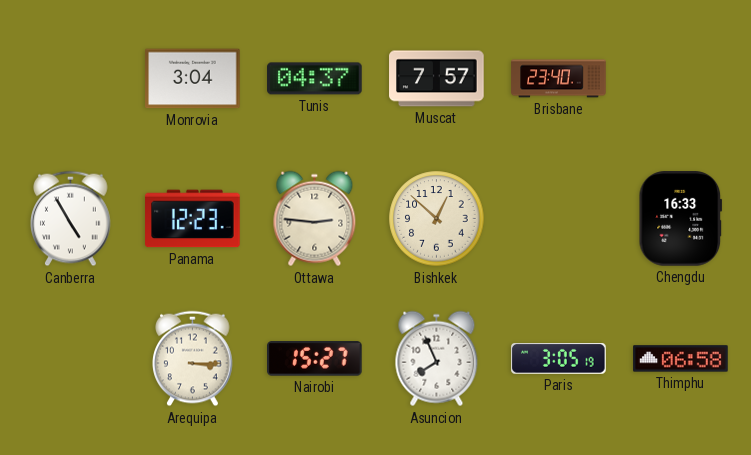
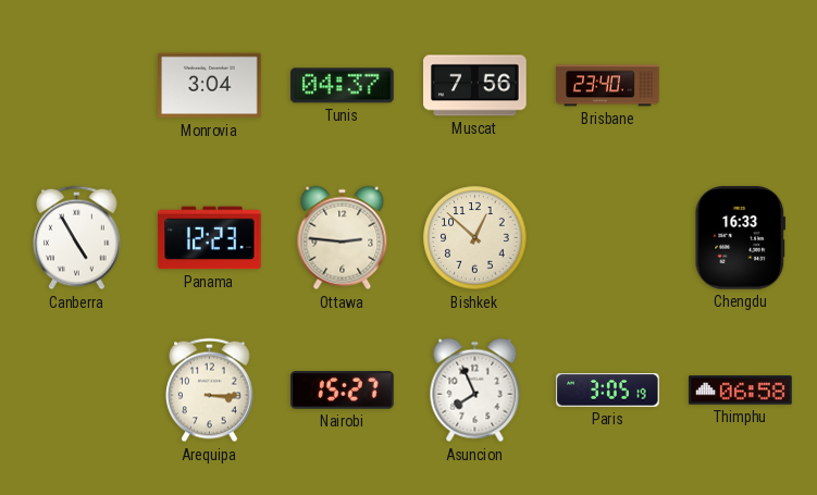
Muscat: 7:57 -> 7:56 (475, 86)
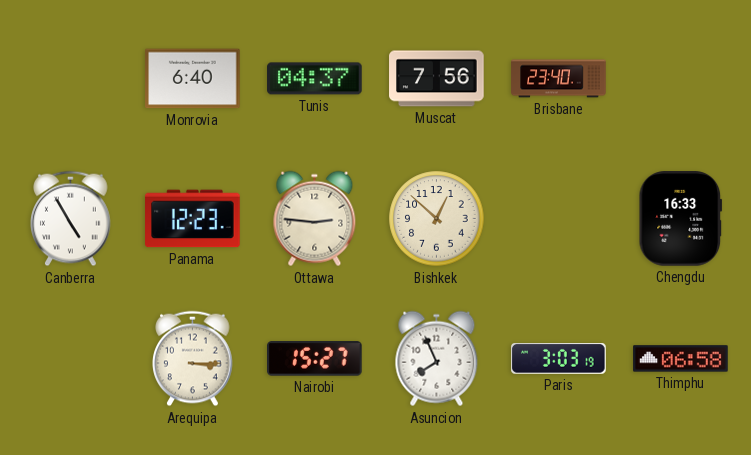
Monrovia: 3:04 -> 6:40 (193, 79)
Paris: 3:05 -> 3:03 (559, 359)
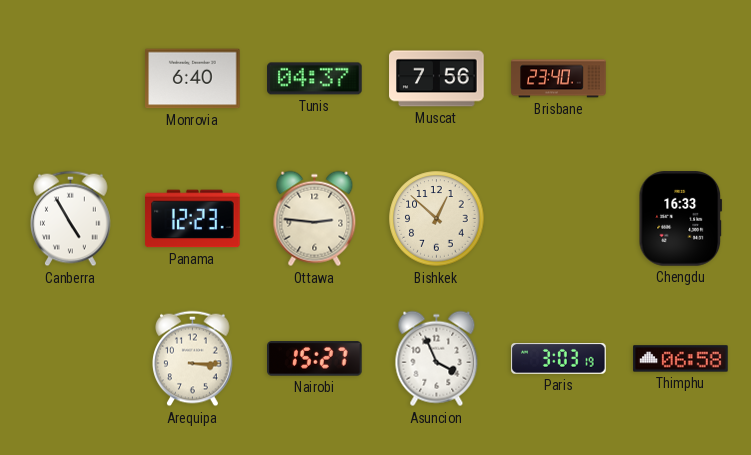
Asuncion: 7:56 -> 3:56 (437, 359)
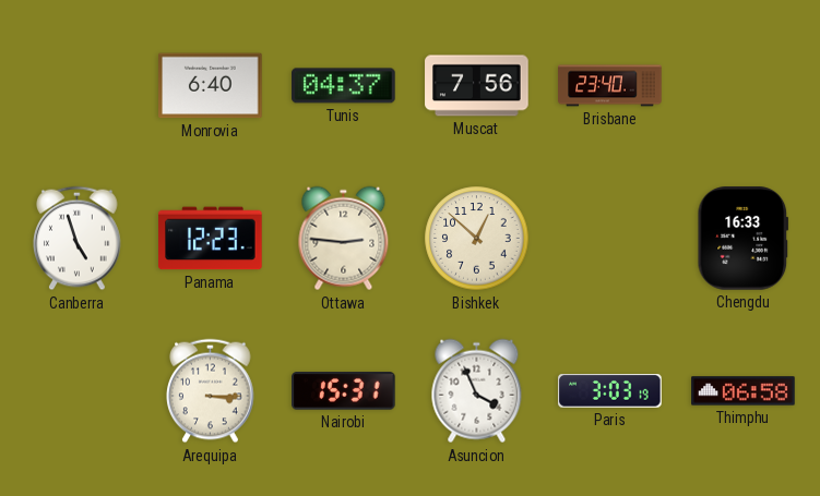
Canberra: 4:55 -> 4:57 (78, 239)
Nairobi: 15:27 -> 15:31 (344, 391)
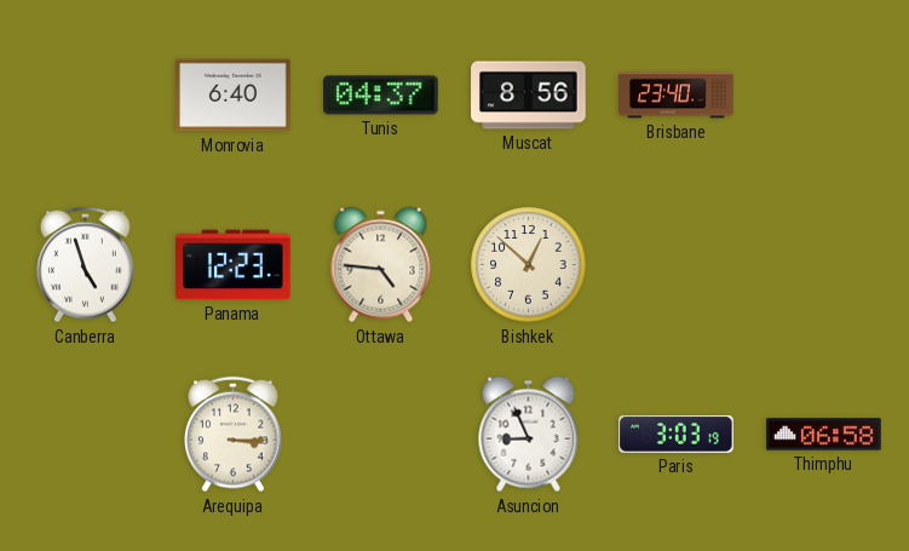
Muscat: 7:56 -> 8:56 (529, 96)
Ottawa: 2:46 -> 4:46 (381, 265)
Chengdu: 16:33 -> none (744, 239)
Nairobi: 15:31 -> none (344, 391)
Asuncion: 3:56 -> 8:56 (529, 435)
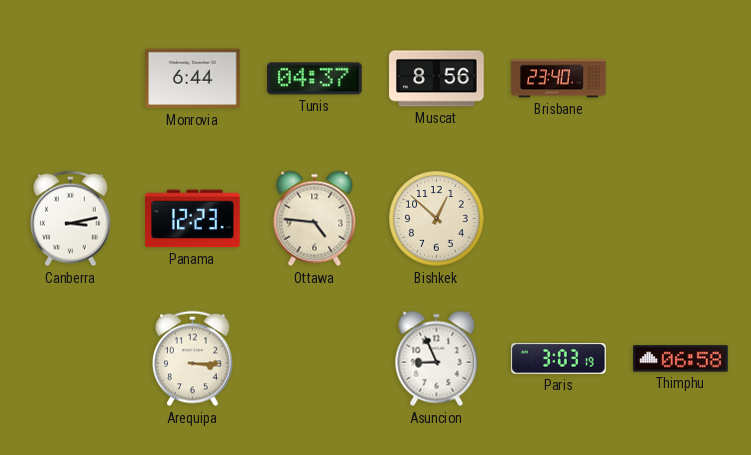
Monrovia: 6:40 -> 6:44 (193, 79)
Canberra: 4:57 -> 3:13 (71, 219)
